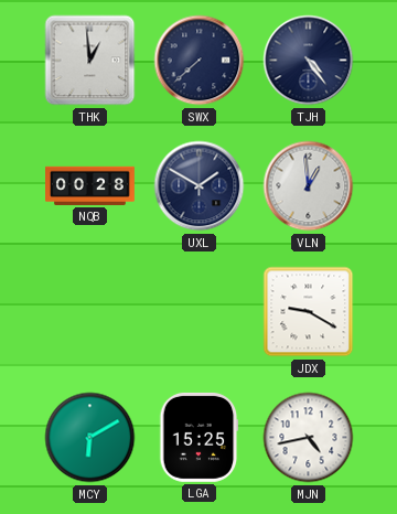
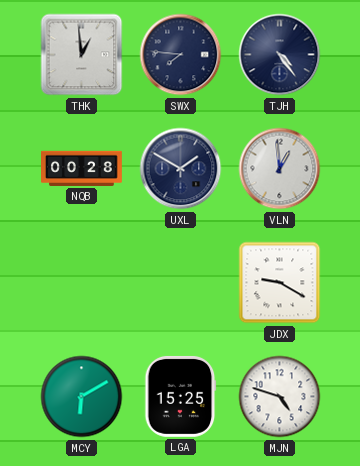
SWX: 7:38 -> 7:46 (181, 55)
MJN: 4:43 -> 4:48 (280, 397)
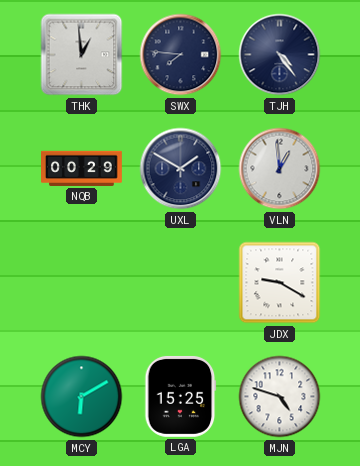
NQB: 00:28 -> 00:29 (82, 168)
